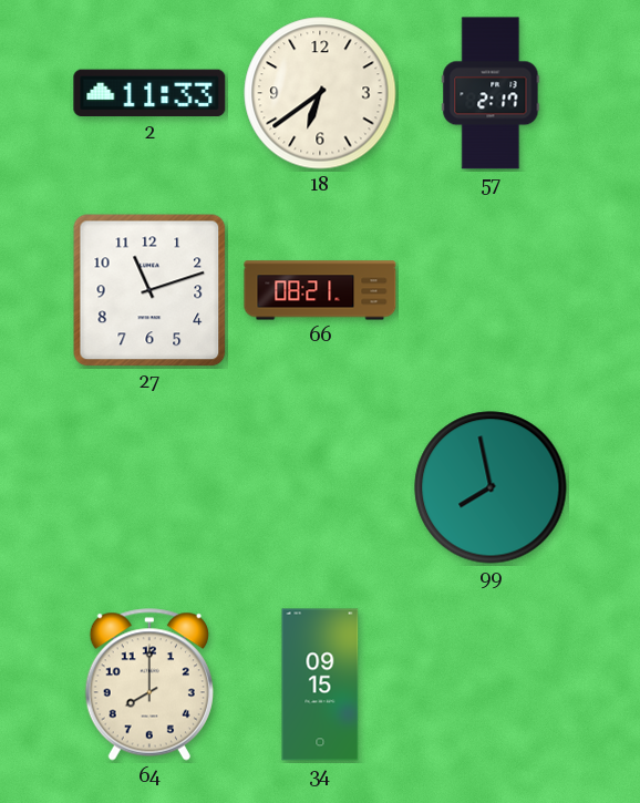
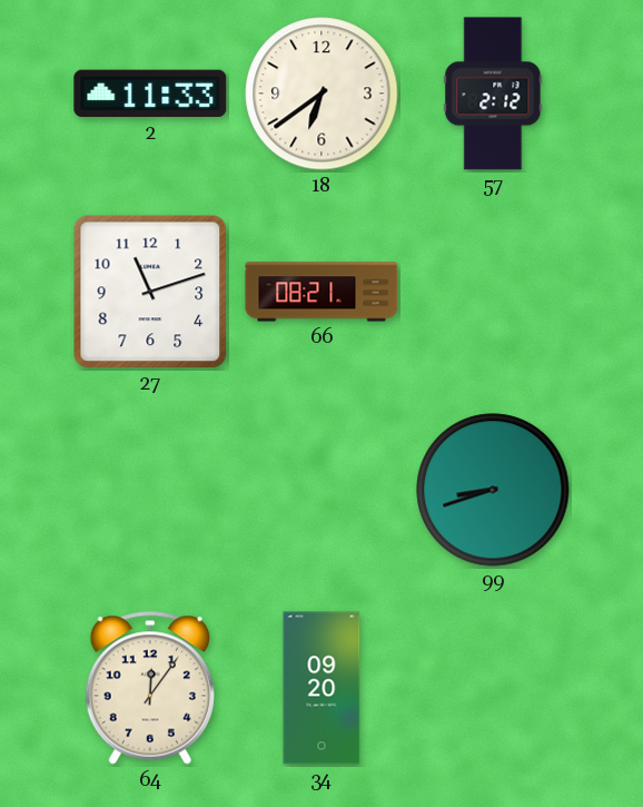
57: 2:17 -> 2:12 (493, 94)
99: 7:58 -> 8:42 (493, 490)
64: 8:00 -> 12:06 (150, 688)
34: 09:15 -> 09:20 (321, 688)
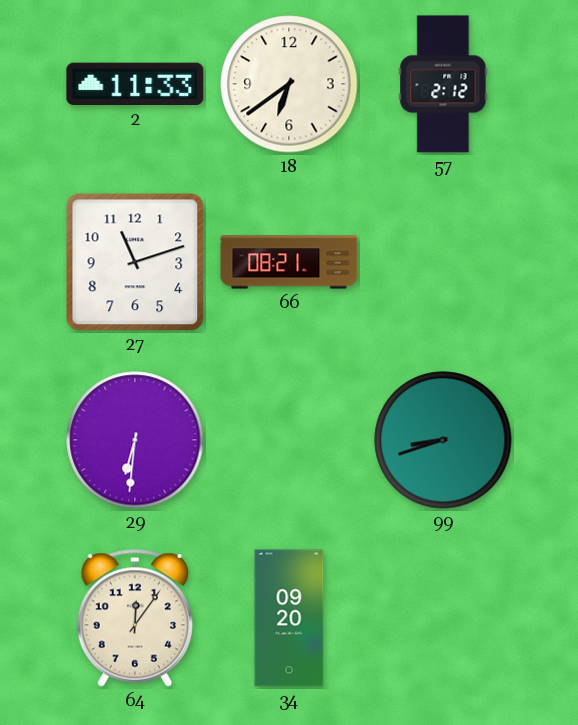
29: none -> 6:31 (135, 440)
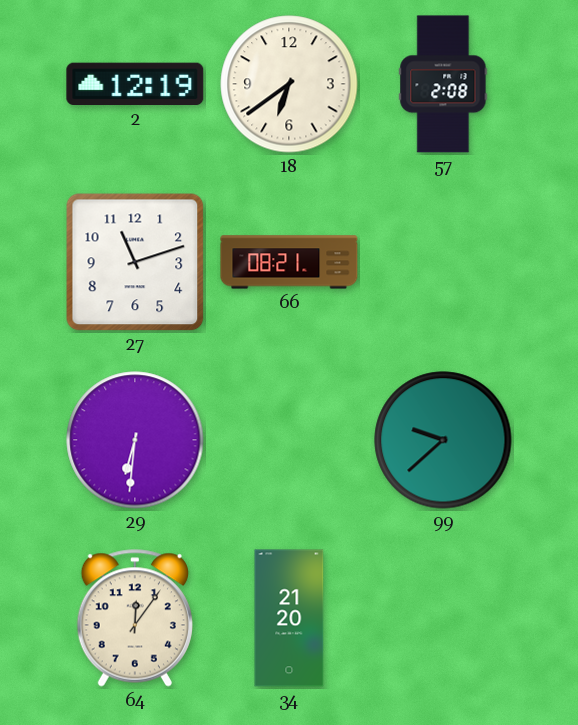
2: 11:33 -> 12:19 (135, 84)
57: 2:12 -> 2:08 (443, 84)
99: 8:42 -> 9:38 (443, 440)
34: 09:20 -> 21:20 (289, 618)
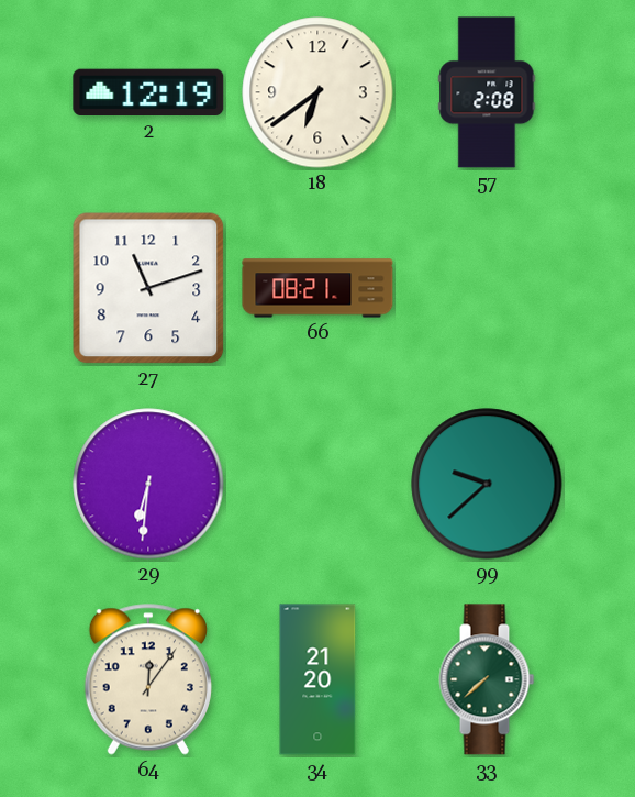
33: none -> 7:38 (487, 679)
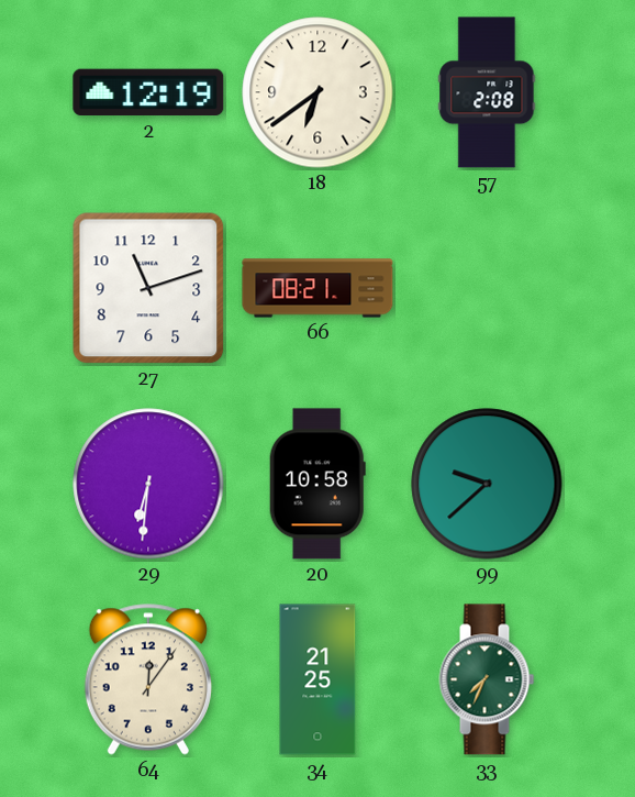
20: none -> 10:58 (317, 484)
34: 21:20 -> 21:25 (317, 679)
33: 7:38 -> 7:34 (487, 679)
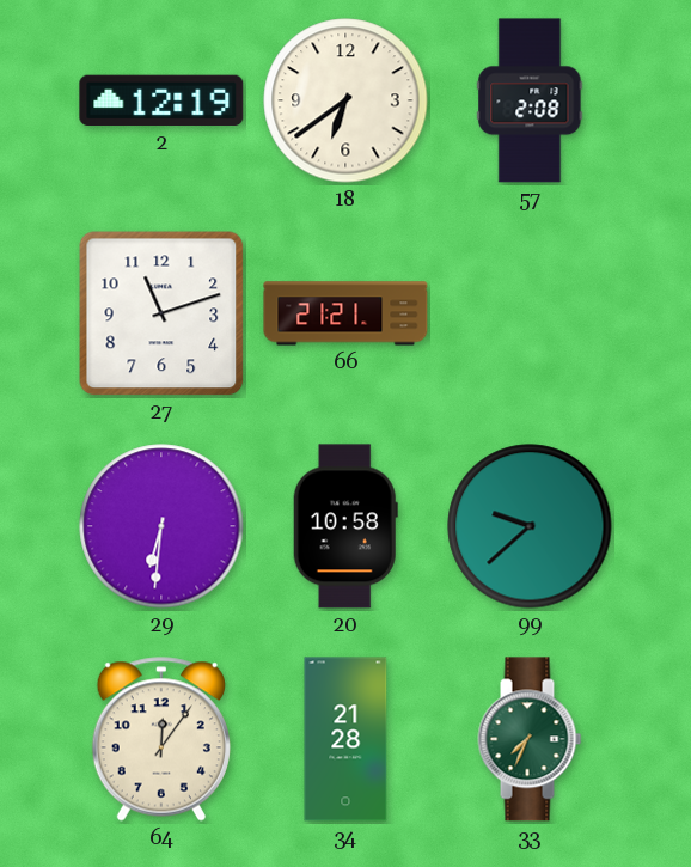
66: 08:21 -> 21:21 (345, 313)
34: 21:25 -> 21:28 (345, 739)
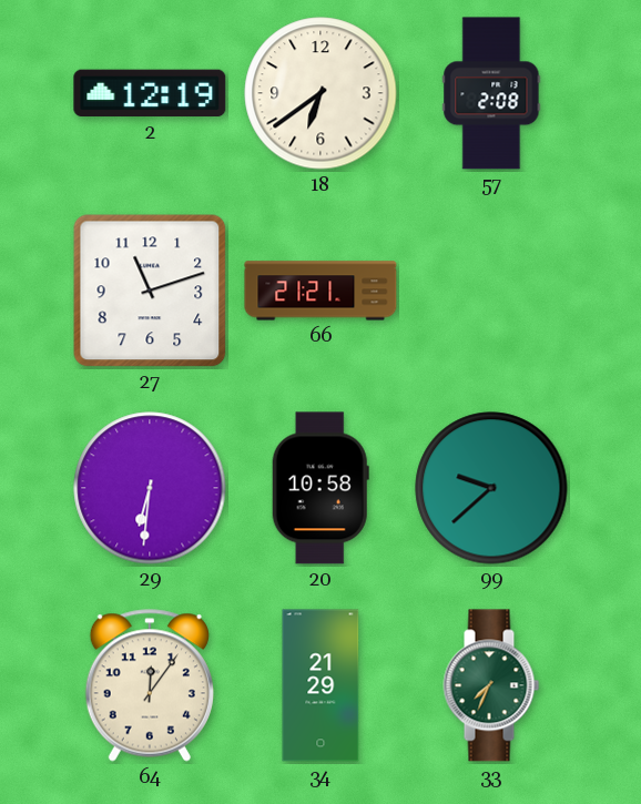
34: 21:28 -> 21:29 (320, 685)
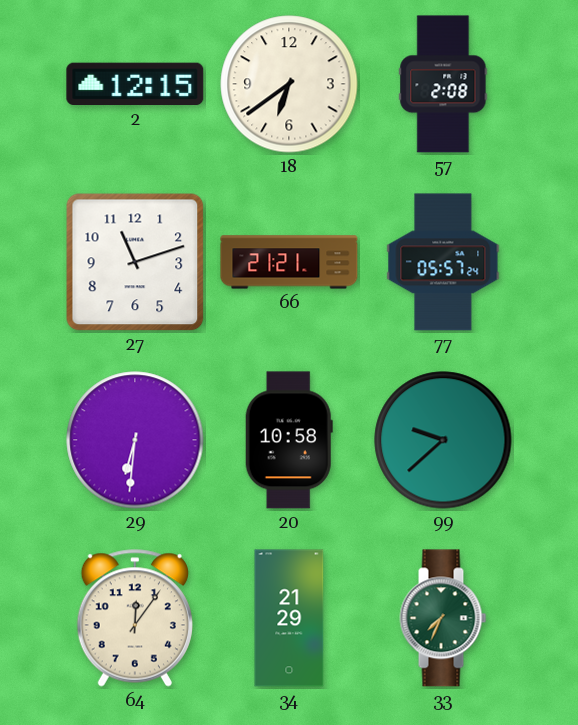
2: 12:19 -> 12:15 (135, 84)
77: none -> 05:57 (443, 262)
